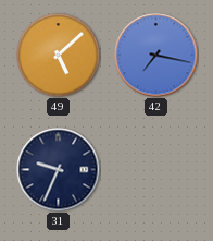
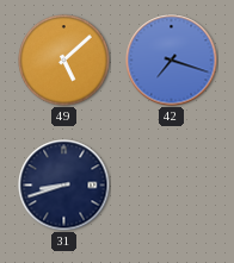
42: 7:17 -> 7:18 (172, 61)
31: 9:34 -> 8:42 (64, 186)
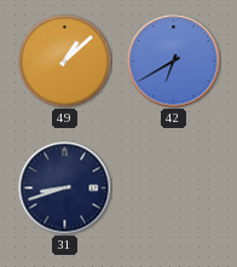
49: 5:08 -> 1:08 (65, 62)
42: 7:18 -> 6:40 (174, 62)
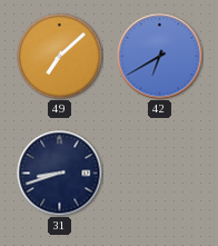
49: 1:08 -> 7:08 (60, 57)
